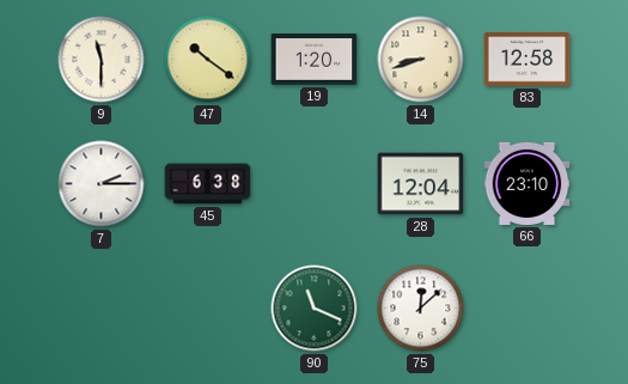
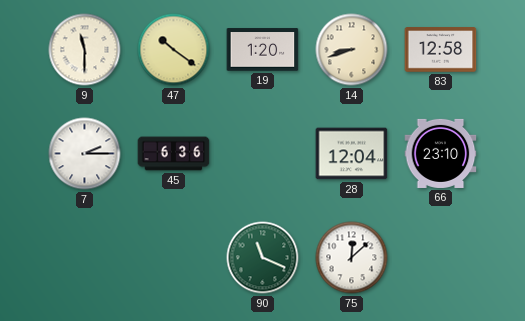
45: 6:38 -> 6:36 (174, 154)
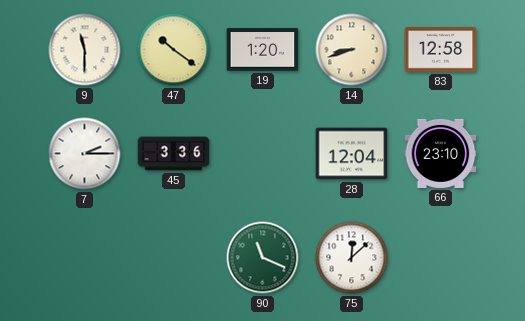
45: 6:36 -> 3:36 (174, 154)
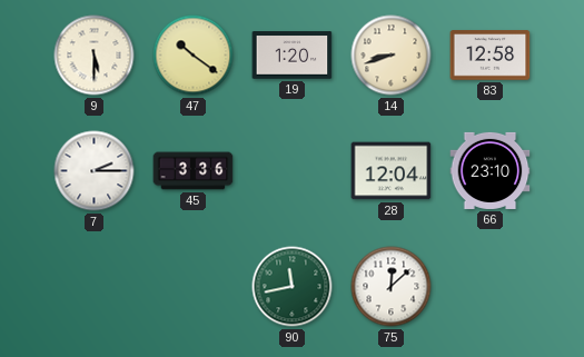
9: 11:30 -> 5:30 (95, 56)
90: 11:19 -> 11:43 (293, 287)
